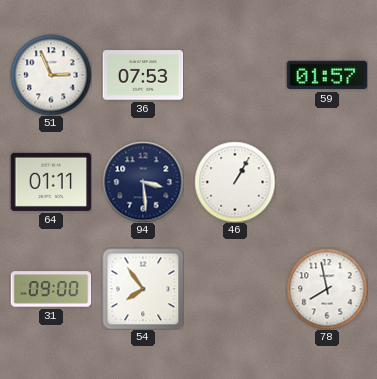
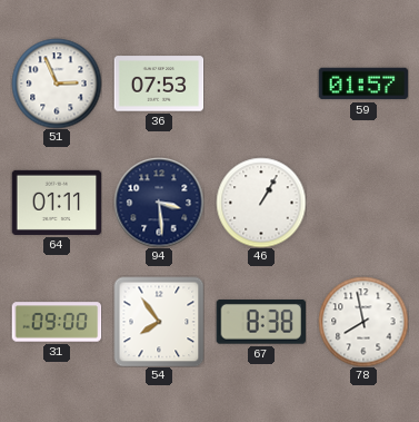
67: none -> 8:38 (260, 323)
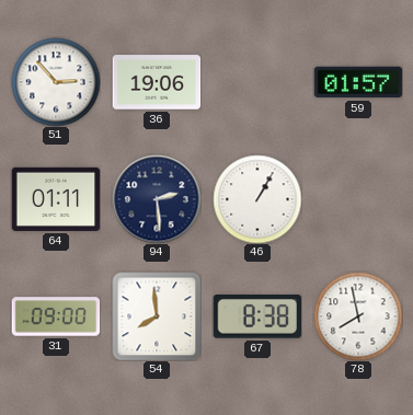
51: 2:56 -> 2:53 (56, 82)
36: 07:53 -> 19:06 (157, 82)
94: 3:29 -> 2:29 (157, 199)
54: 7:54 -> 7:59 (157, 316)
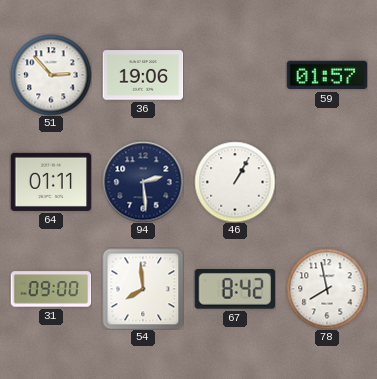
67: 8:38 -> 8:42 (234, 290)
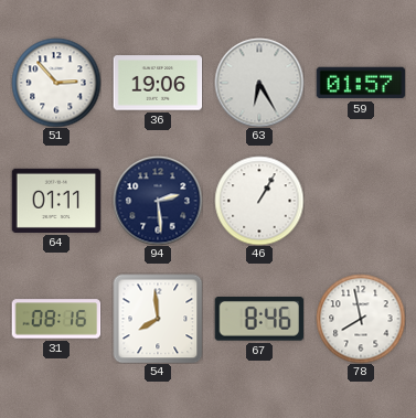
63: none -> 6:25 (259, 83)
31: 09:00 -> 08:16 (56, 319)
67: 8:42 -> 8:46 (258, 320)
